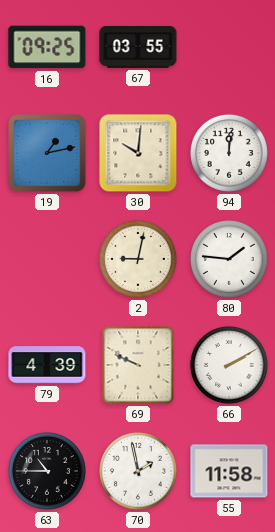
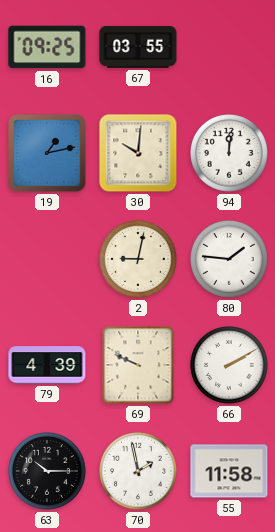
63: 10:45 -> 10:15 (48, 472)
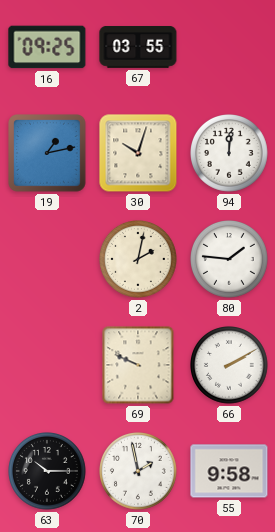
30: 10:01 -> 10:03 (138, 153)
2: 9:02 -> 2:02 (139, 260)
79: 4:39 -> none (47, 365)
55: 11:58 -> 9:58 (229, 471)
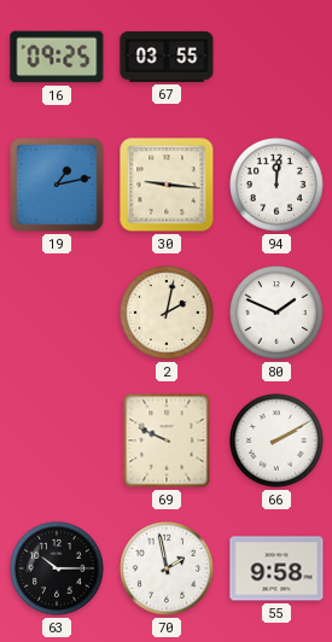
30: 10:03 -> 9:16 (167, 185)
80: 1:46 -> 1:49 (278, 314)
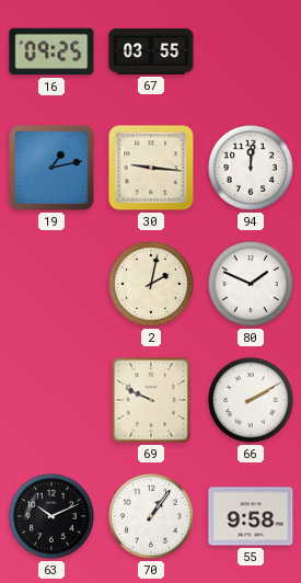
63: 10:15 -> 10:11 (53, 517)
70: 1:58 -> 1:06 (152, 517)
